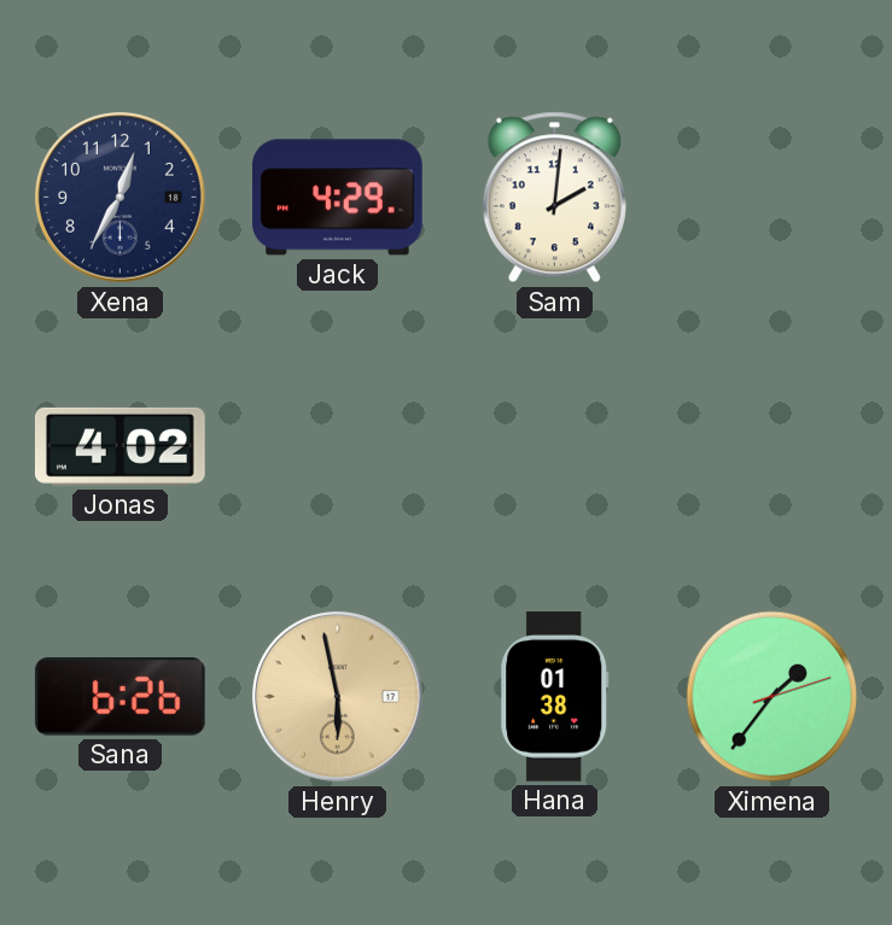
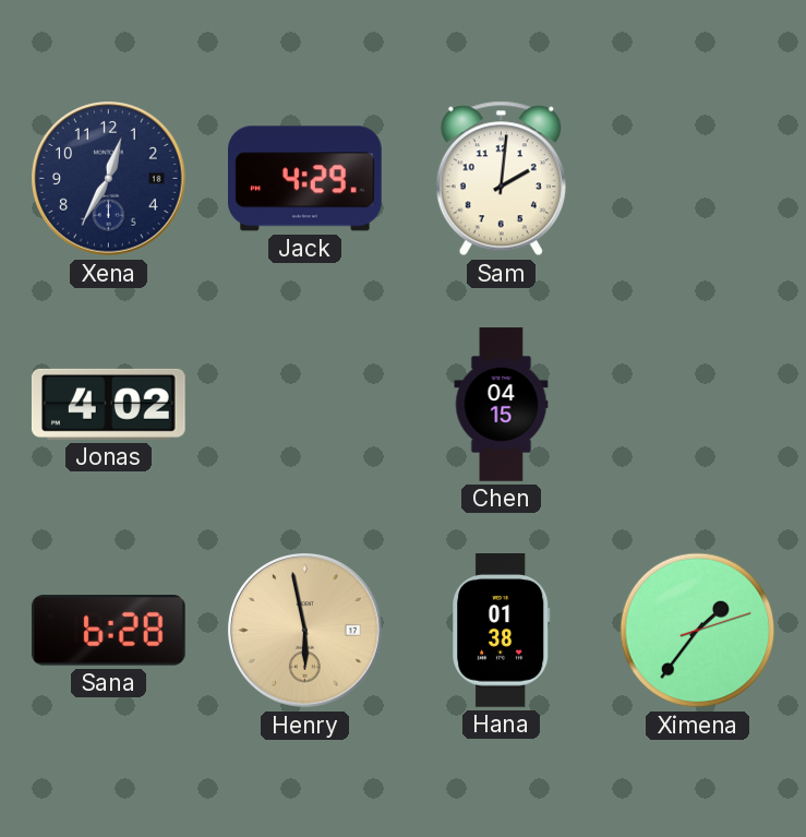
Chen: none -> 04:15 (502, 405)
Sana: 6:26 -> 6:28 (108, 631)
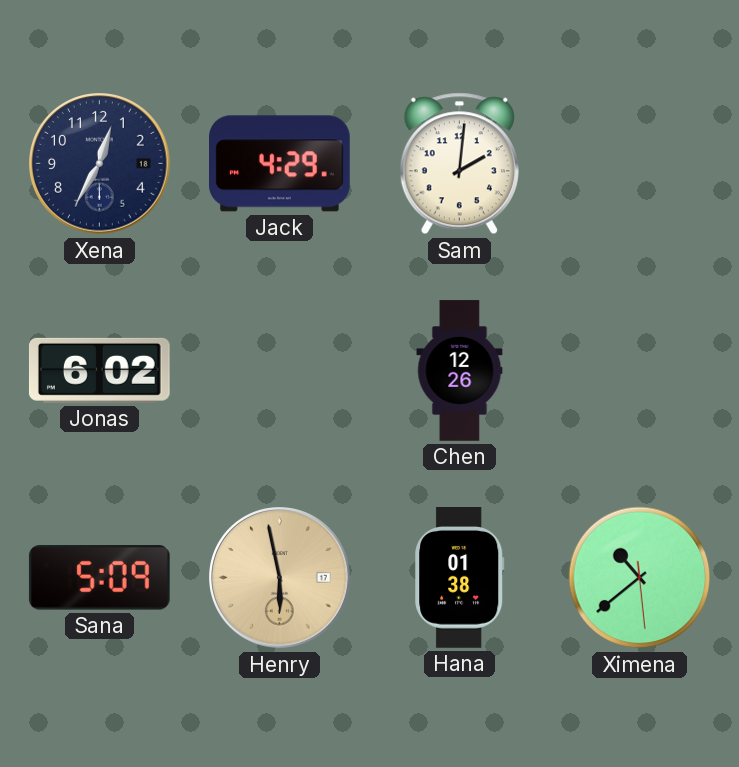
Jonas: 4:02 -> 6:02 (99, 370)
Chen: 04:15 -> 12:26 (460, 371)
Sana: 6:28 -> 5:09 (99, 578)
Ximena: 1:36 -> 10:38 (640, 578)
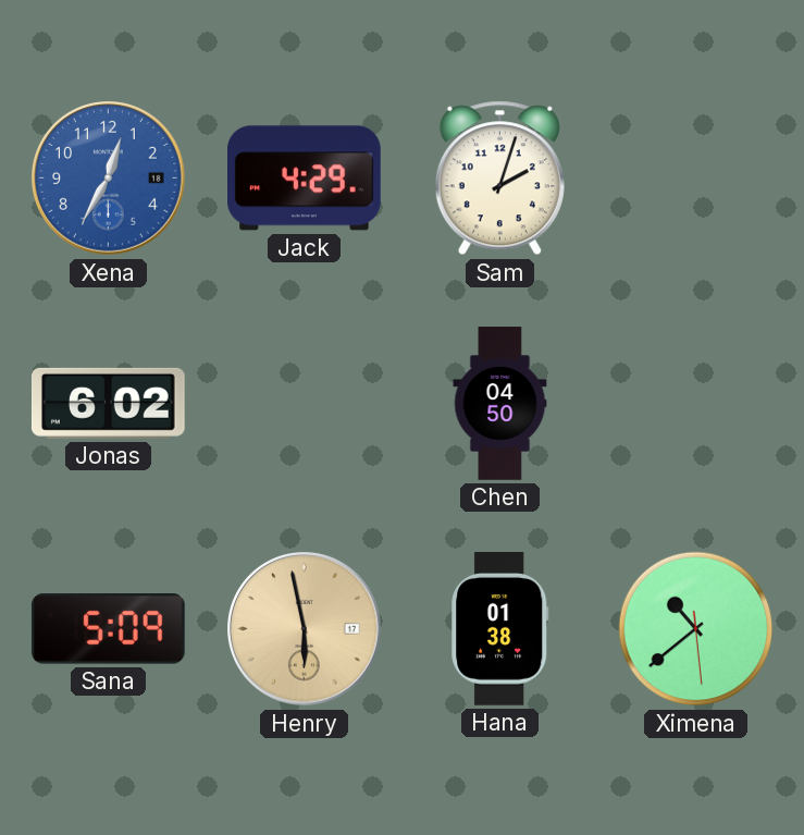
Xena dial: navy -> blue (109, 179)
Sam: 2:01 -> 2:03 (499, 179)
Chen: 12:26 -> 04:50 (500, 404)
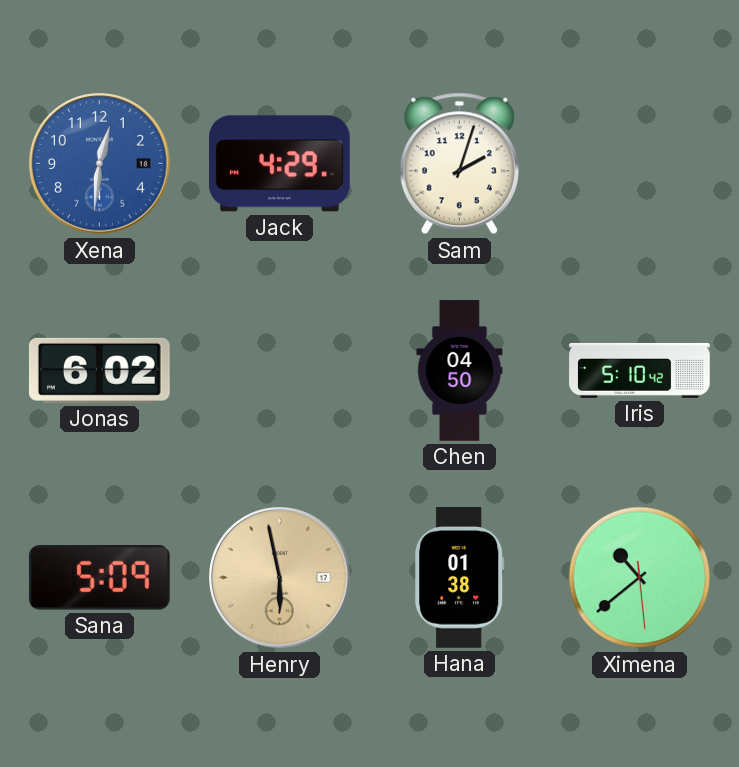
Xena: 12:35 -> 12:31 (100, 164)
Iris: none -> 5:10 (640, 370)
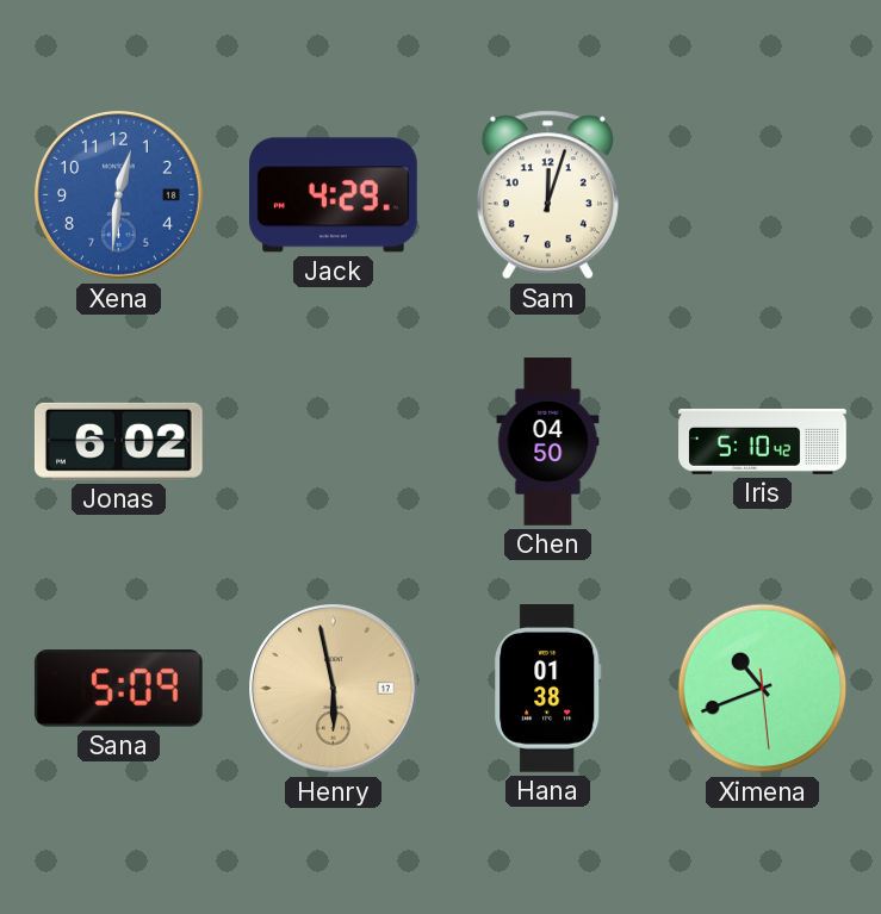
Sam: 2:03 -> 12:03 (547, 195)
Ximena: 10:38 -> 10:41 (763, 689)
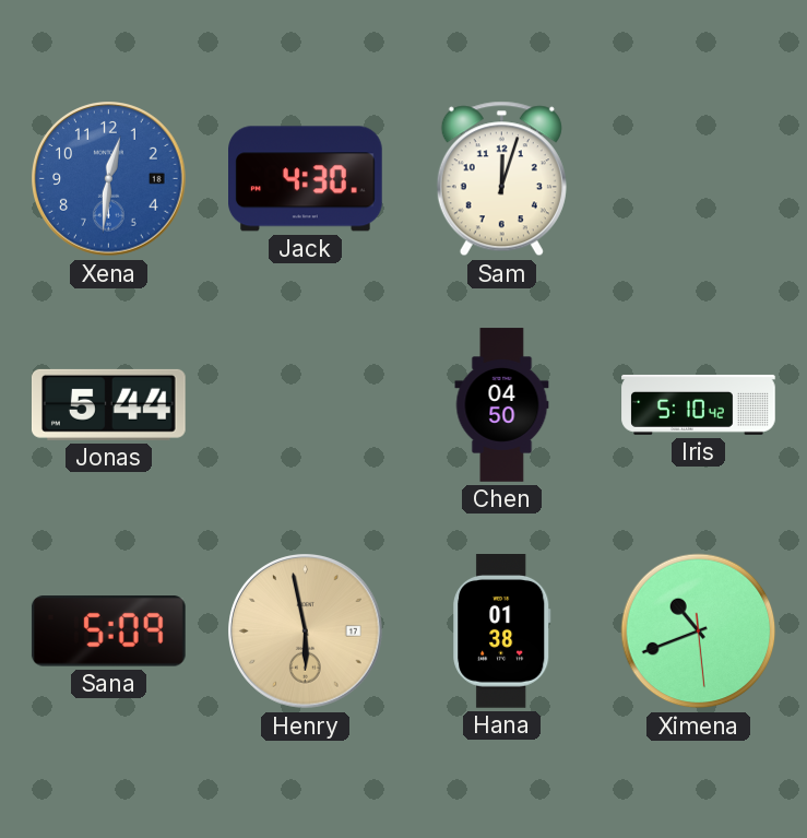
Jack: 4:29 -> 4:30 (306, 179)
Jonas: 6:02 -> 5:44 (108, 404)
